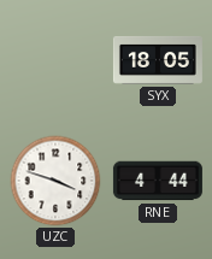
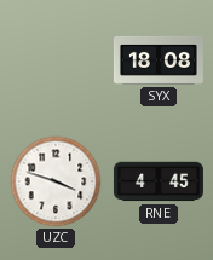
SYX: 18:05 -> 18:08 (159, 60)
RNE: 4:44 -> 4:45 (159, 181)
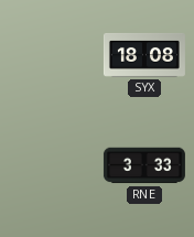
UZC: 3:48 -> none (56, 181)
RNE: 4:45 -> 3:33 (144, 165)
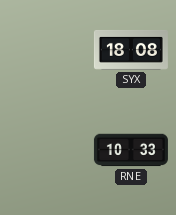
RNE: 3:33 -> 10:33 (131, 150)
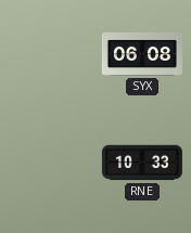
SYX: 18:08 -> 06:08 (142, 54)
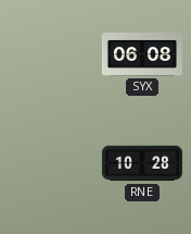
RNE: 10:33 -> 10:28 (142, 163)
